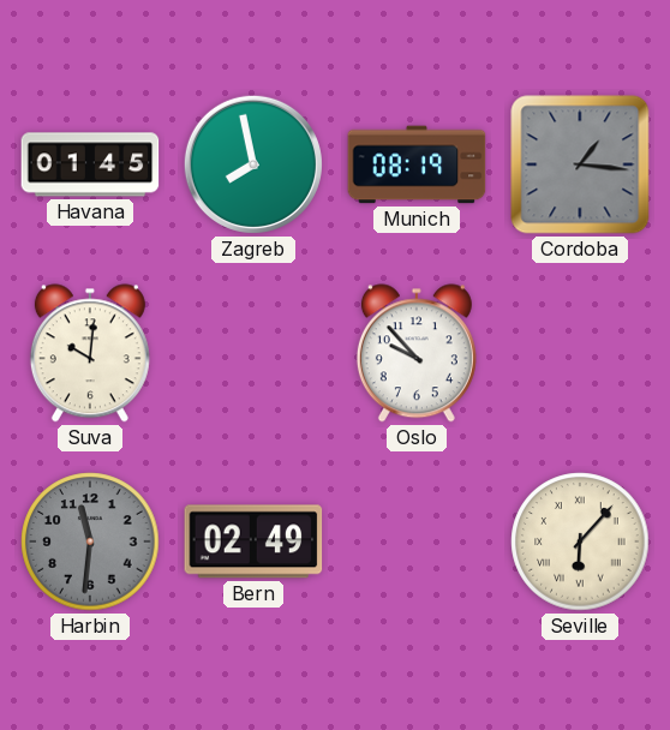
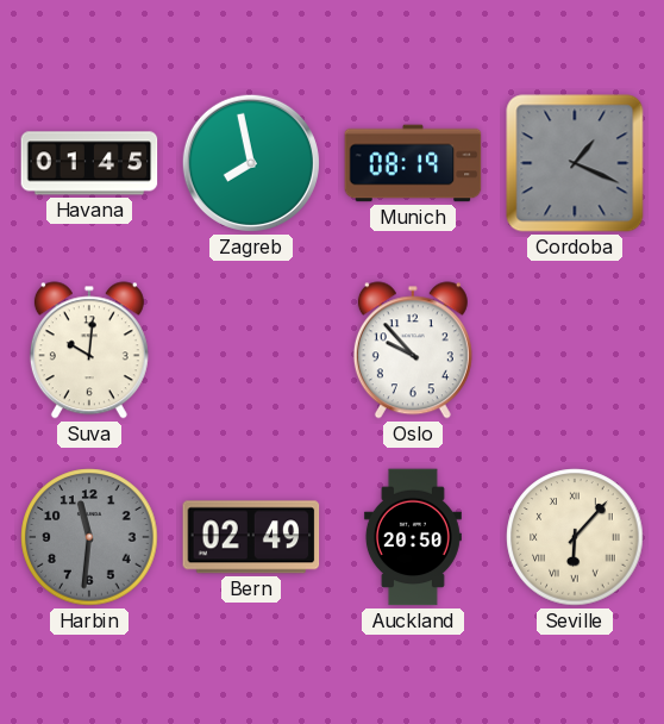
Cordoba: 1:16 -> 1:19 (575, 163)
Auckland: none -> 20:50 (413, 537)
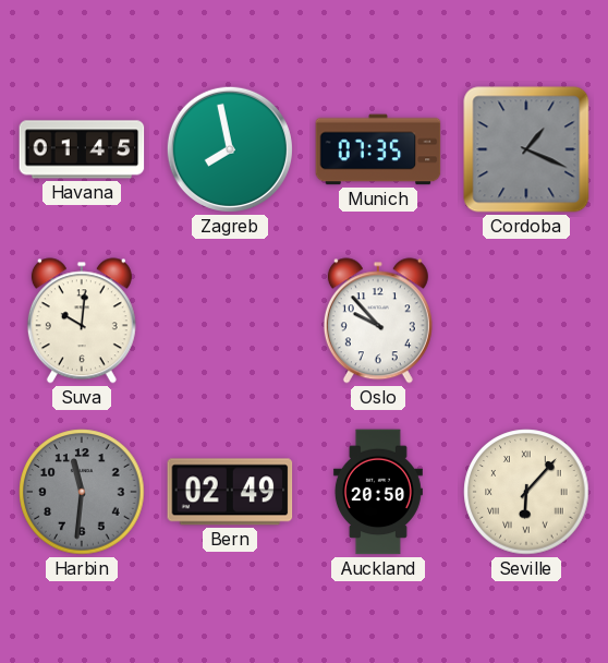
Munich: 08:19 -> 07:35 (378, 149)
